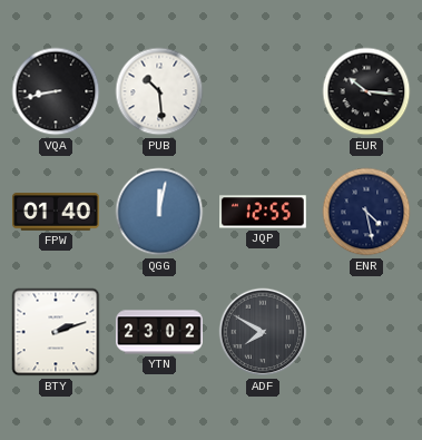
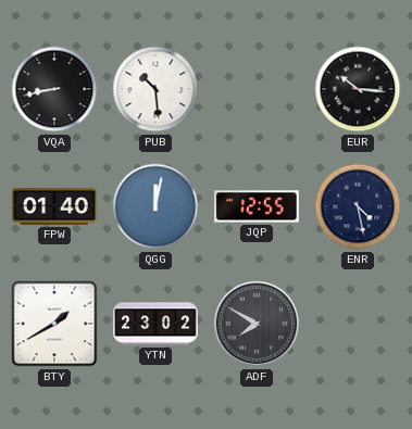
BTY: 2:12 -> 1:40 (54, 324)
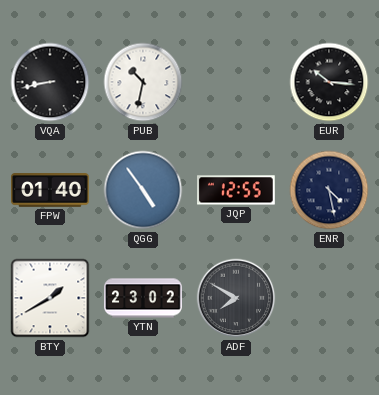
PUB: 10:29 -> 10:32 (143, 82)
QGG: 12:02 -> 4:54 (143, 190)
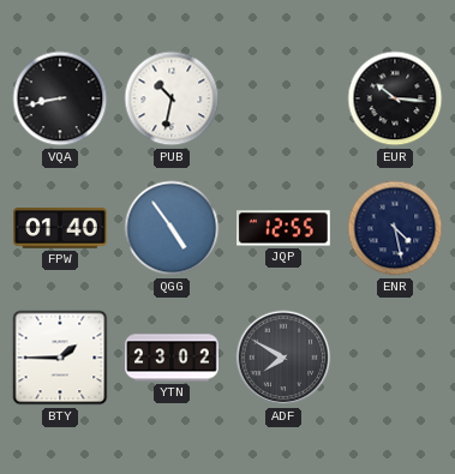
BTY: 1:40 -> 1:45 (60, 358)
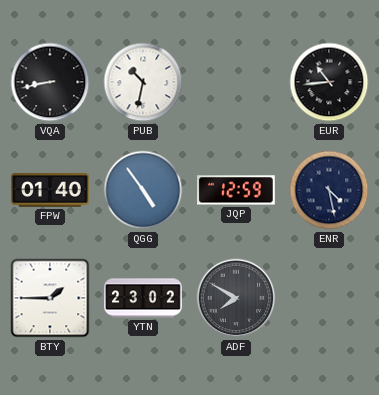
EUR: 10:16 -> 10:44 (329, 82)
JQP: 12:55 -> 12:59 (237, 190)
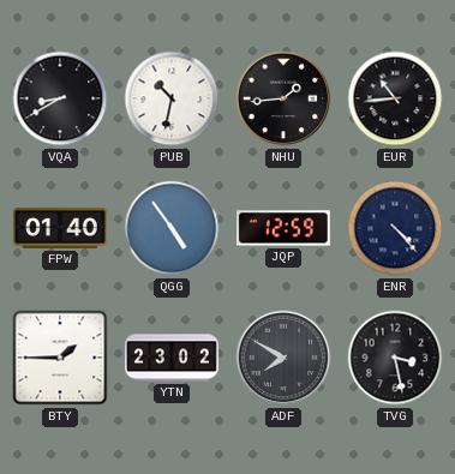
VQA: 8:43 -> 8:40 (60, 98)
NHU: none -> 1:44 (283, 98)
ENR: 4:28 -> 4:23 (395, 228)
TVG: none -> 3:28 (395, 358)
